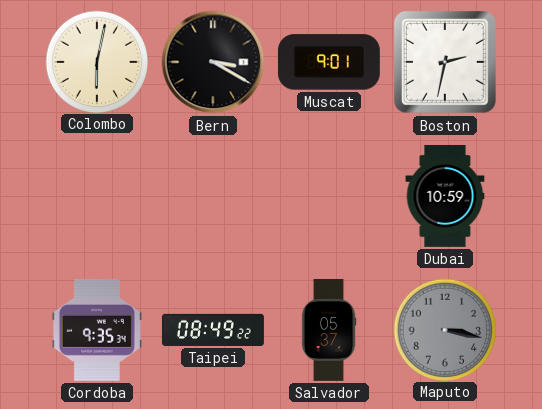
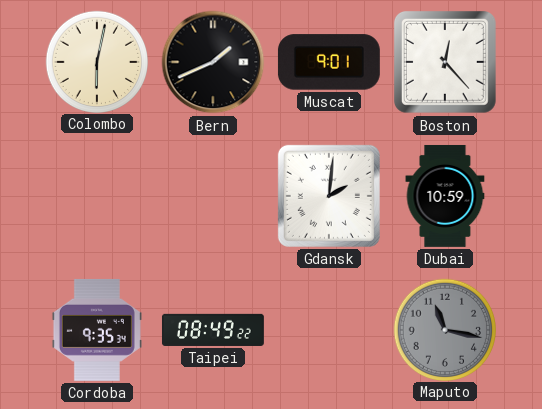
Bern: 3:20 -> 1:41 (213, 62)
Boston: 2:32 -> 12:23 (445, 62)
Gdansk: none -> 2:01 (329, 196)
Salvador: 05:37 -> none (329, 330)
Maputo: 3:17 -> 11:17 (444, 329)
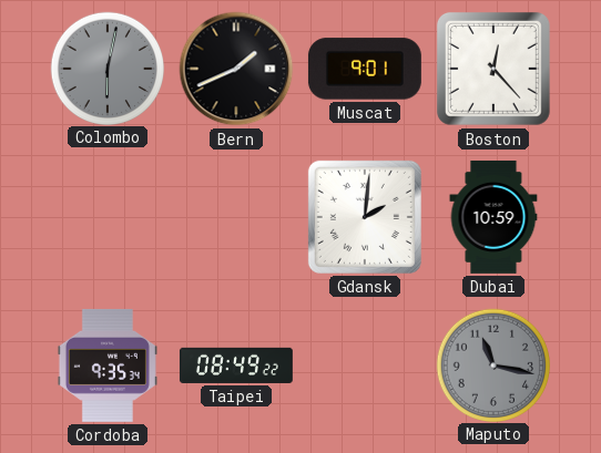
Colombo dial: cream -> grey (106, 68)
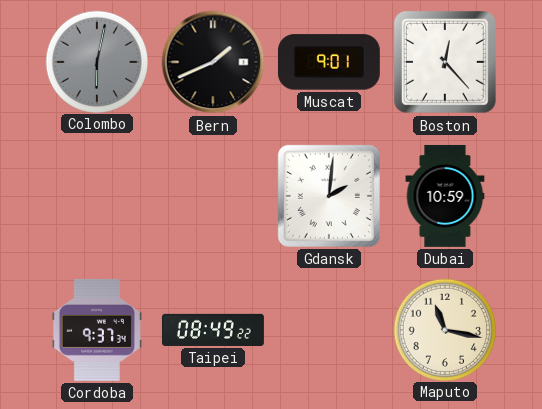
Cordoba: 9:35 -> 9:37 (97, 330)
Maputo dial: grey -> cream (444, 329)
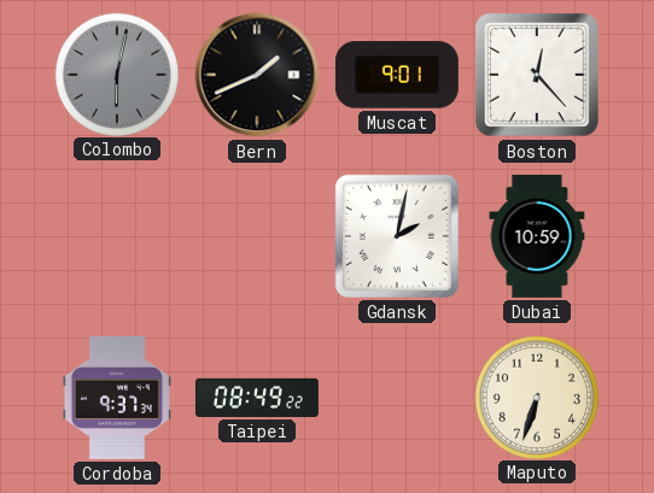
Gdansk: 2:01 -> 2:02 (397, 236)
Maputo: 11:17 -> 6:33 (536, 397)
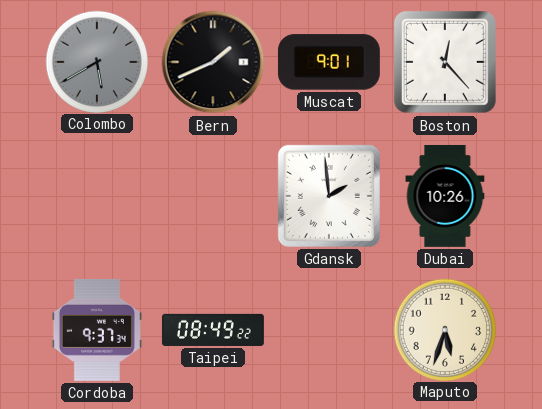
Colombo: 6:02 -> 5:40 (96, 61)
Gdansk: 2:02 -> 1:59 (329, 196)
Dubai: 10:59 -> 10:26 (445, 196)
Maputo: 6:33 -> 5:33 (444, 329)
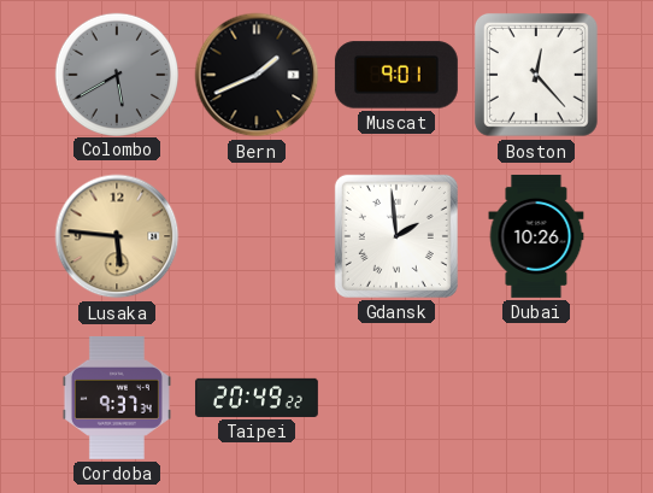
Lusaka: none -> 5:46 (117, 236)
Taipei: 08:49 -> 20:49 (257, 398)
Maputo: 5:33 -> none (444, 329)
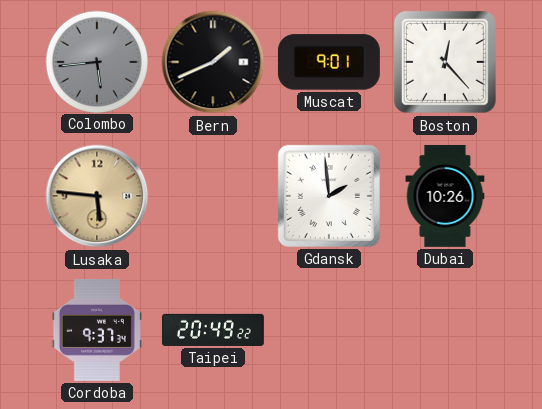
Colombo: 5:40 -> 5:44 (96, 61)
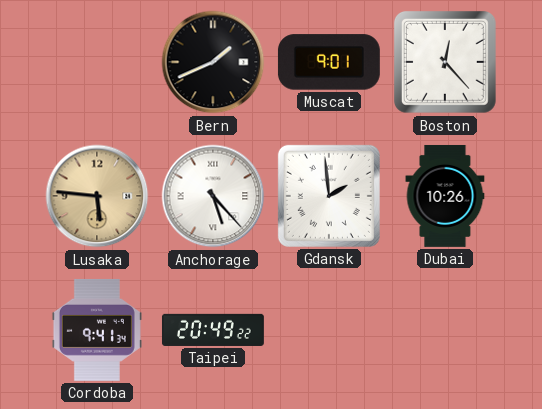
Colombo: 5:44 -> none (96, 61)
Anchorage: none -> 5:23 (213, 196)
Cordoba: 9:37 -> 9:41 (97, 330)
